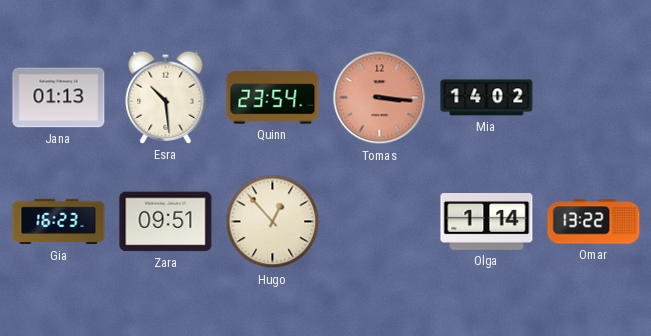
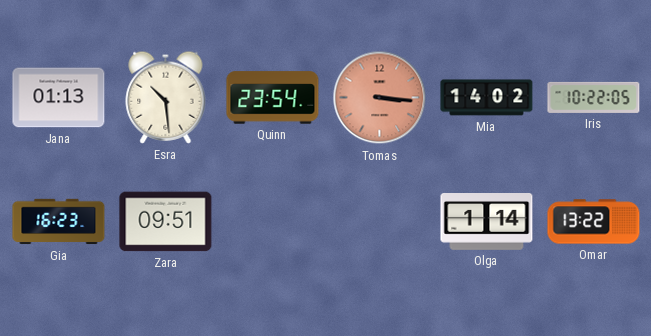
Iris: none -> 10:22 (594, 97)
Hugo: 12:53 -> none (273, 222)
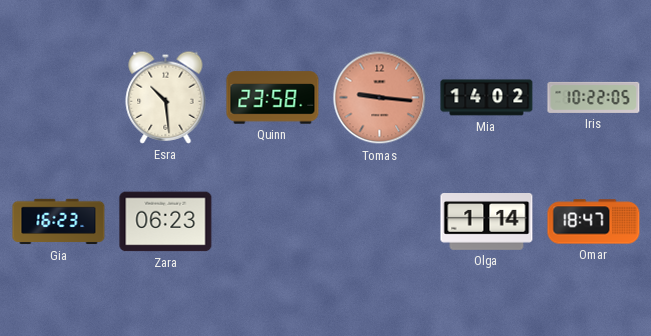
Jana: 01:13 -> none (59, 98)
Quinn: 23:54 -> 23:58 (273, 98)
Tomas: 3:16 -> 9:16 (380, 98)
Zara: 09:51 -> 06:23 (166, 222)
Omar: 13:22 -> 18:47 (594, 222)
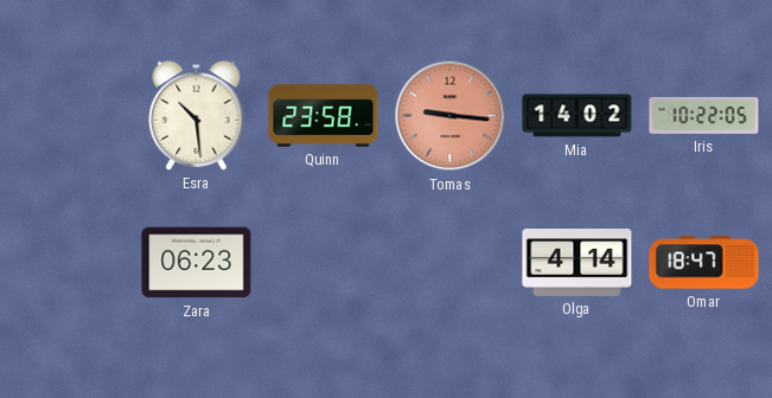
Gia: 16:23 -> none (59, 222)
Olga: 1:14 -> 4:14 (578, 263)
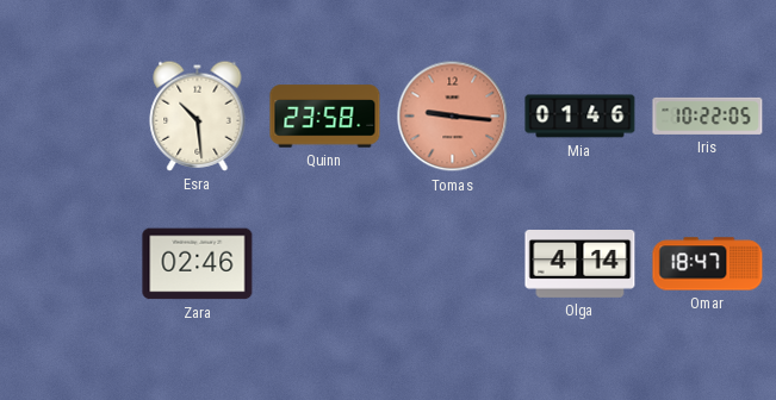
Mia: 14:02 -> 01:46 (581, 117)
Zara: 06:23 -> 02:46 (198, 264)
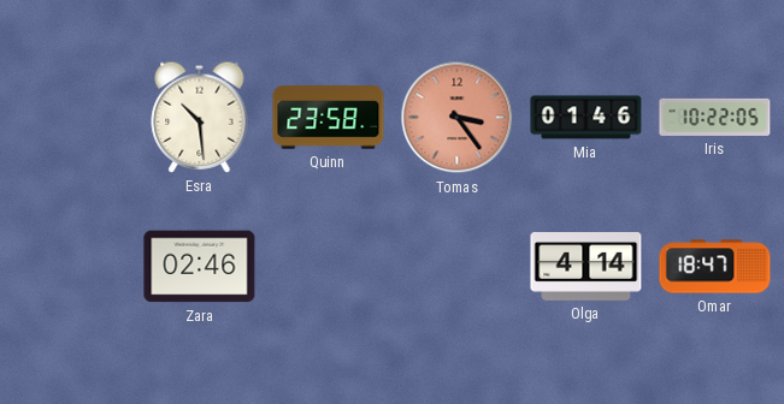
Tomas: 9:16 -> 3:24 (458, 118)
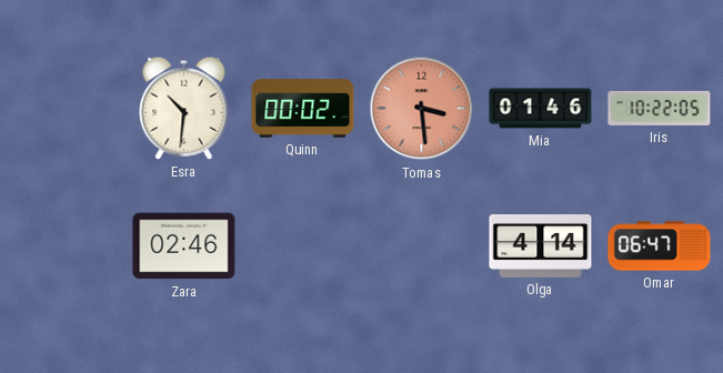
Esra: 10:29 -> 10:31 (184, 108)
Quinn: 23:58 -> 00:02 (303, 109)
Tomas: 3:24 -> 3:29 (422, 109)
Omar: 18:47 -> 06:47 (660, 246)
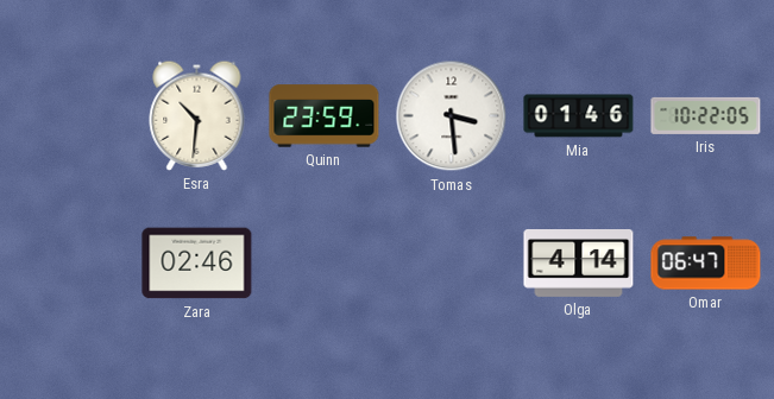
Quinn: 00:02 -> 23:59 (325, 116)
Tomas dial: salmon -> white (452, 116)
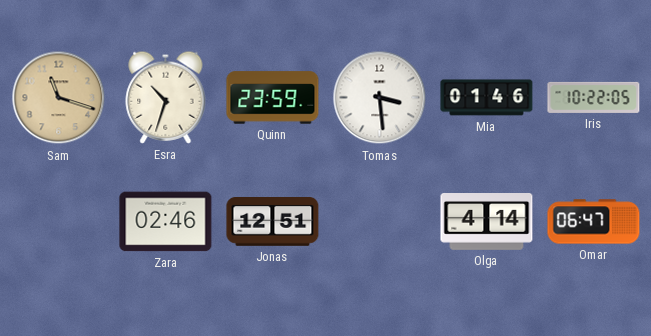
Sam: none -> 11:18 (59, 98)
Esra: 10:31 -> 10:33 (166, 97)
Jonas: none -> 12:51 (273, 222)
